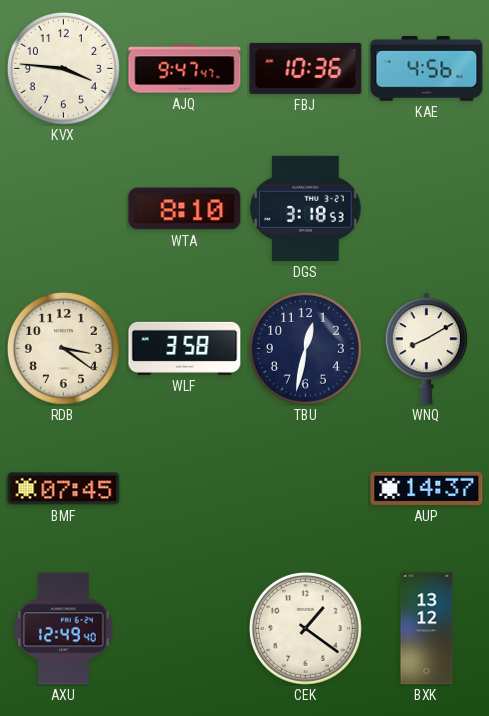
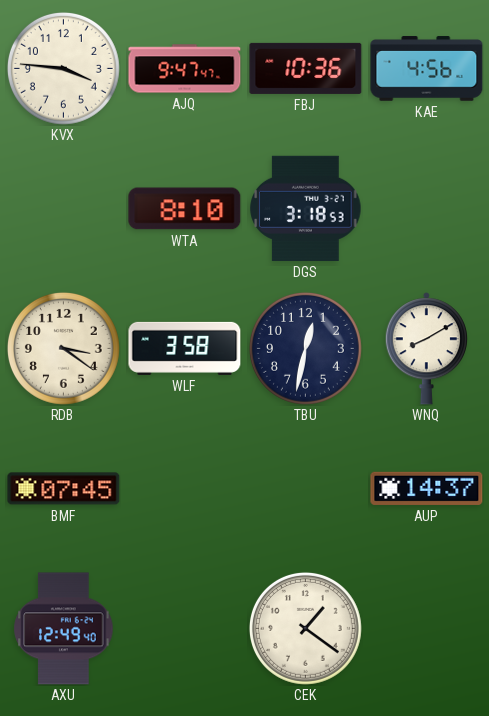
BXK: 13:12 -> none (427, 629)
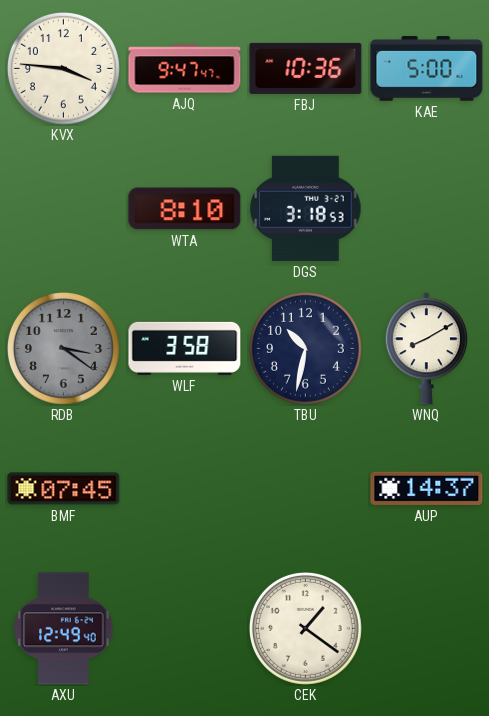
KAE: 4:56 -> 5:00 (427, 69)
RDB dial: cream -> grey (63, 348)
TBU: 12:32 -> 10:32 (305, 348)
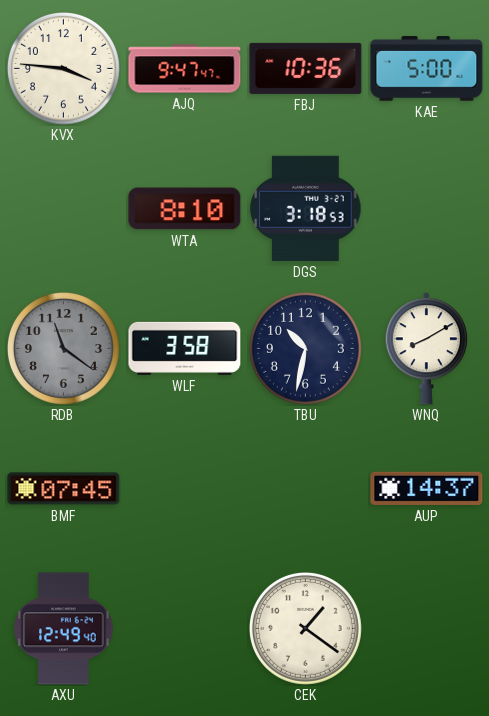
RDB: 3:21 -> 11:21 (63, 348)
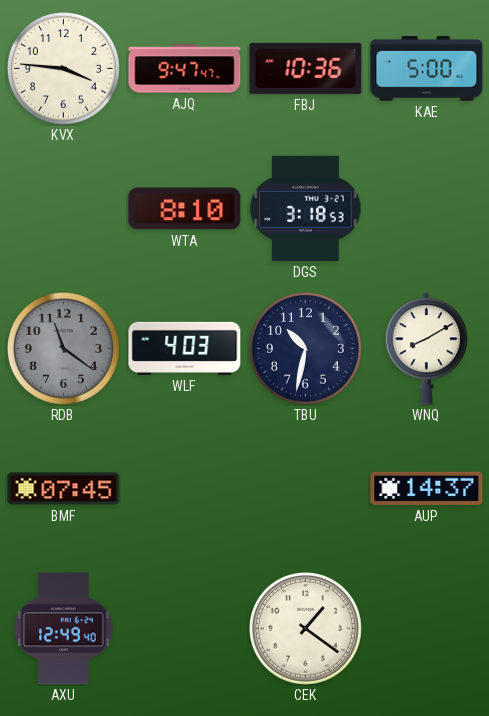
WLF: 3:58 -> 4:03 (185, 348)
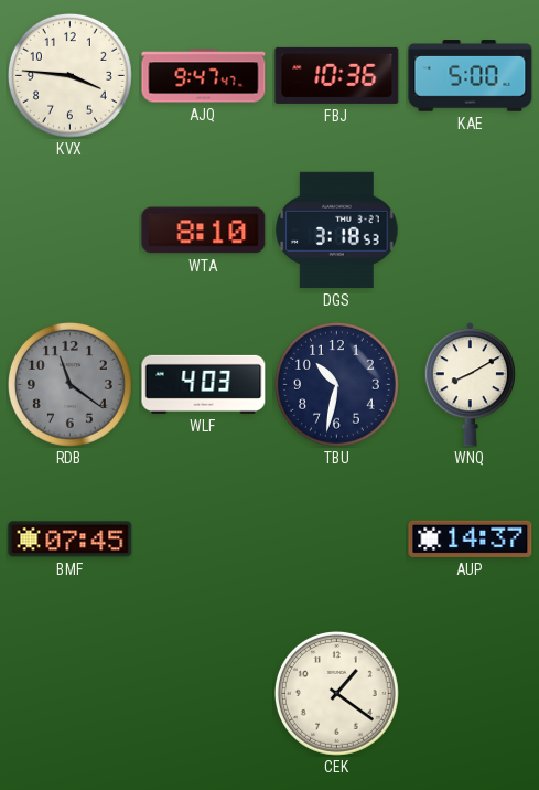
AXU: 12:49 -> none (64, 629)
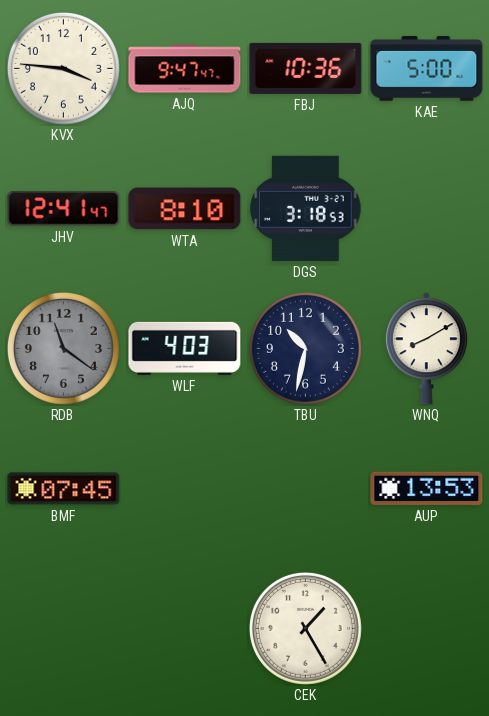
JHV: none -> 12:41 (64, 209)
AUP: 14:37 -> 13:53 (427, 488)
CEK: 1:21 -> 1:25 (305, 628)
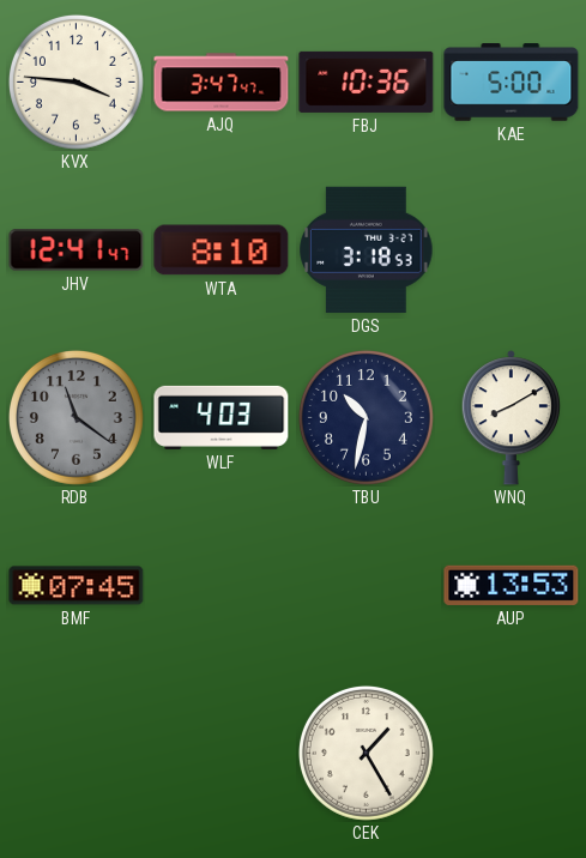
AJQ: 9:47 -> 3:47 (222, 83)
